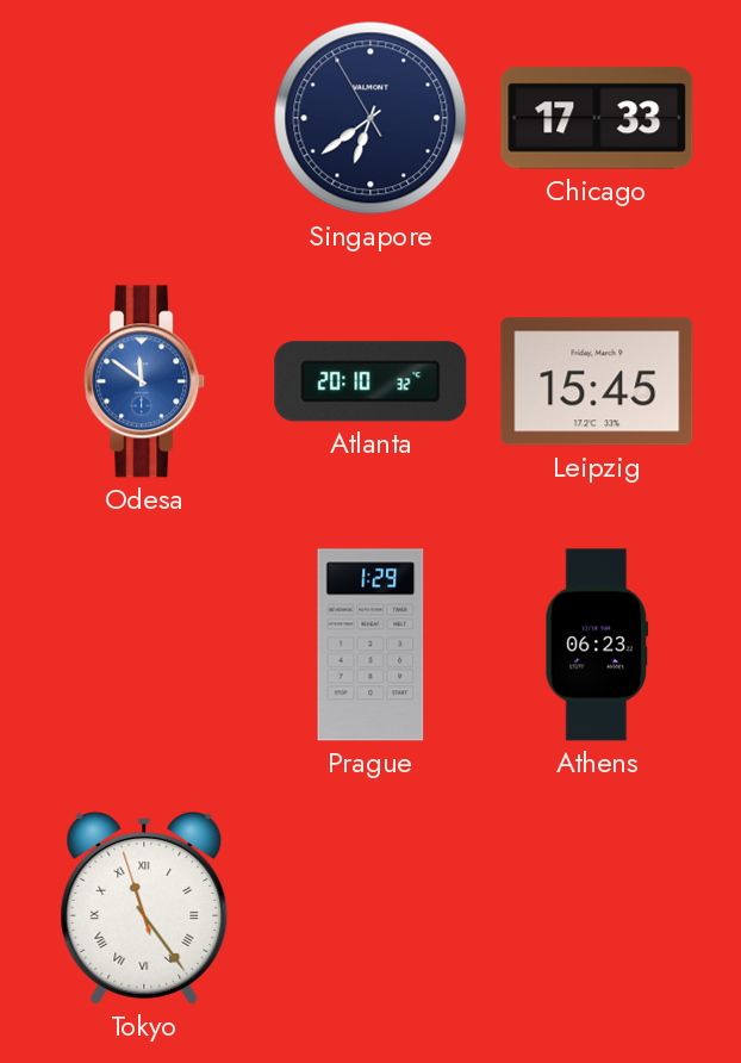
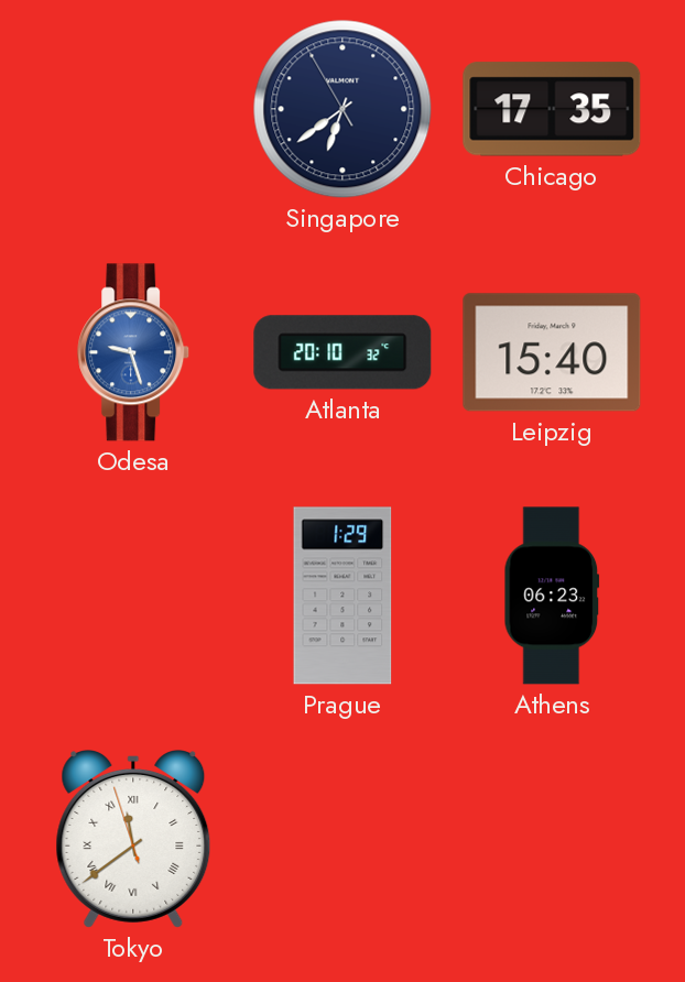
Chicago: 17:33 -> 17:35 (552, 109)
Odesa: 11:51 -> 9:27 (134, 352)
Leipzig: 15:45 -> 15:40 (552, 352)
Tokyo: 11:23 -> 11:38 (133, 840)
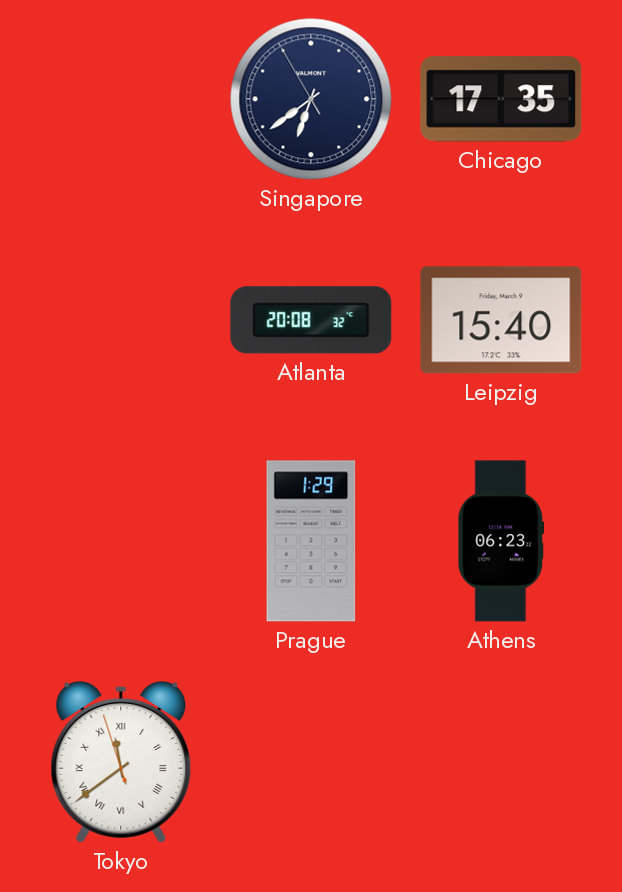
Odesa: 9:27 -> none (134, 352)
Atlanta: 20:10 -> 20:08 (311, 320)
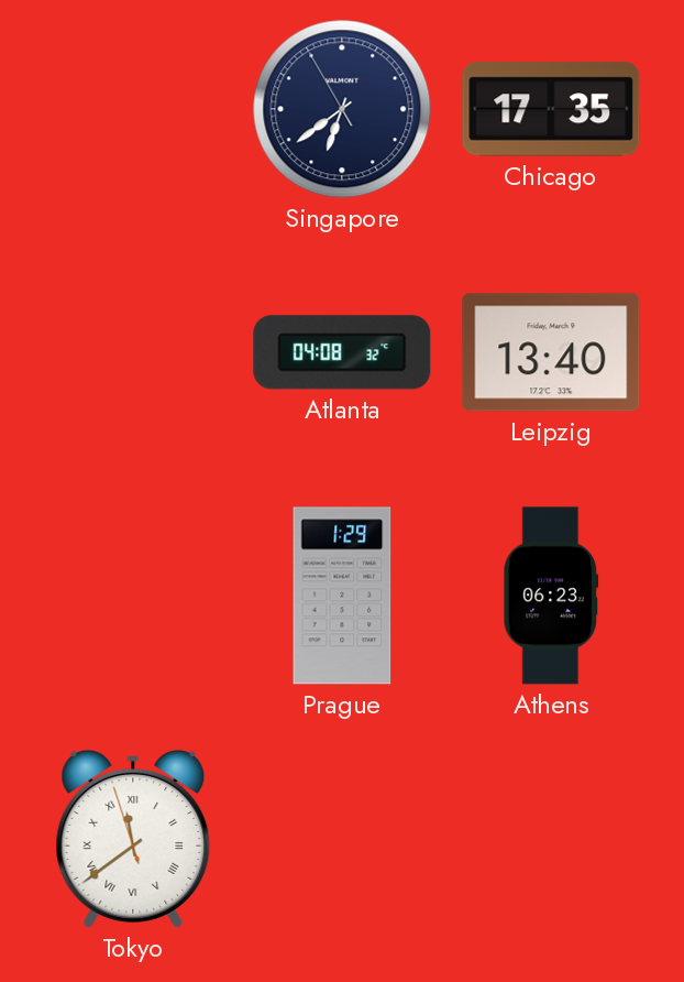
Atlanta: 20:08 -> 04:08 (342, 352)
Leipzig: 15:40 -> 13:40 (551, 352)
